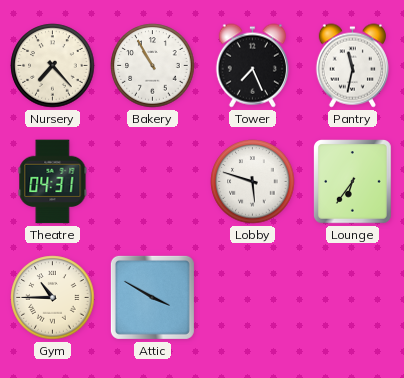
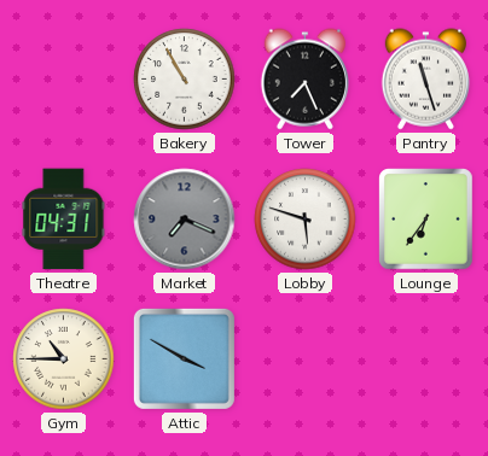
Nursery: 7:23 -> none (53, 66)
Pantry: 11:32 -> 11:27 (425, 80)
Market: none -> 7:19 (185, 220)
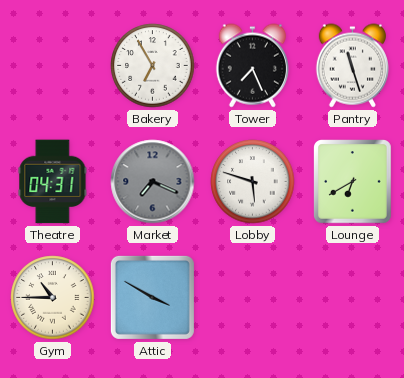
Bakery: 10:55 -> 6:55 (153, 66)
Lounge: 6:36 -> 6:40 (353, 182)
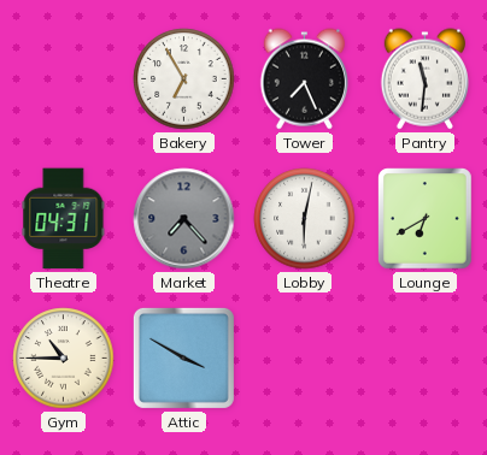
Pantry: 11:27 -> 11:31 (424, 79)
Market: 7:19 -> 7:23 (184, 219)
Lobby: 5:48 -> 6:02 (305, 219)
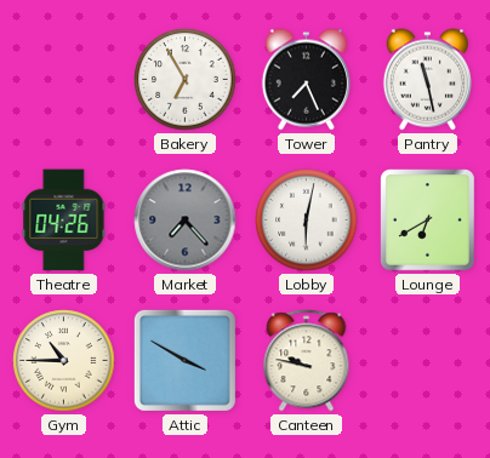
Pantry: 11:31 -> 11:28 (427, 80)
Theatre: 04:31 -> 04:26 (64, 221)
Canteen: none -> 9:47 (307, 361)
